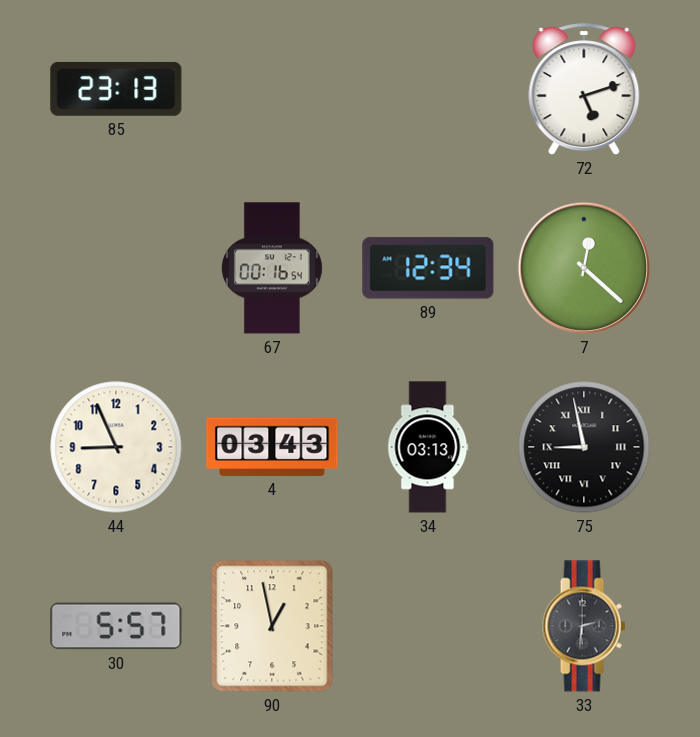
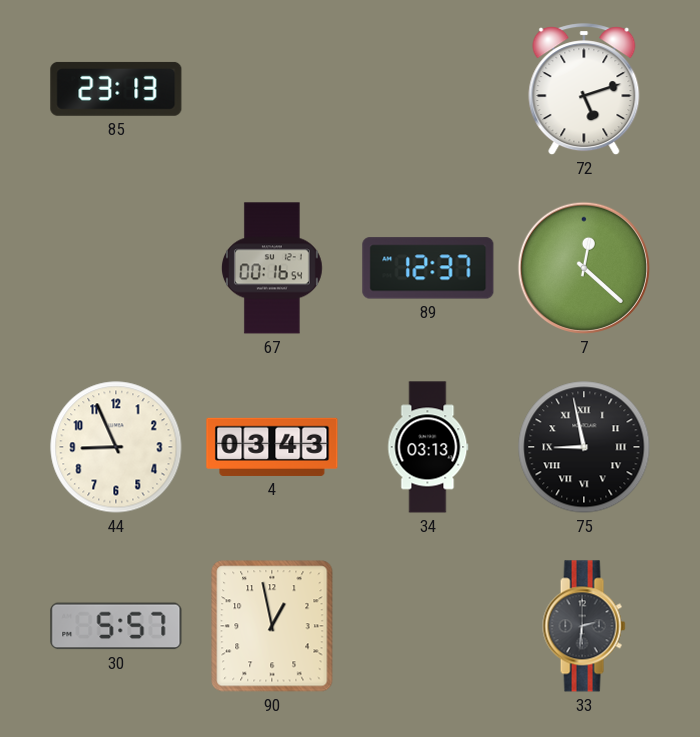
89: 12:34 -> 12:37 (428, 268)
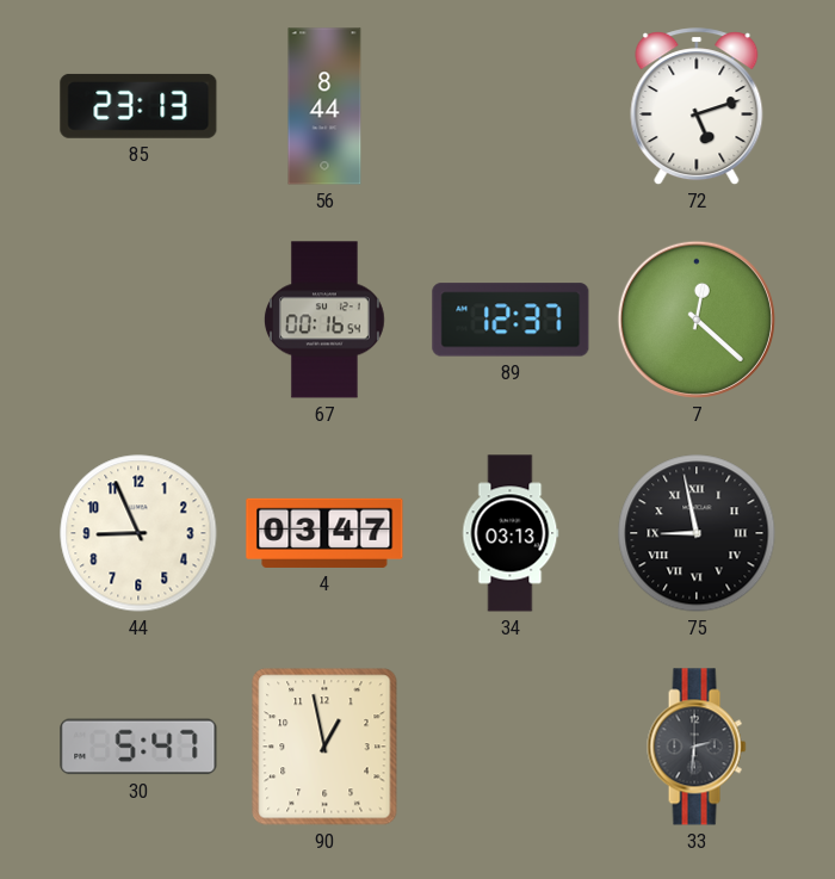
56: none -> 8:44 (324, 106)
4: 03:43 -> 03:47 (324, 533)
30: 5:57 -> 5:47 (138, 747)
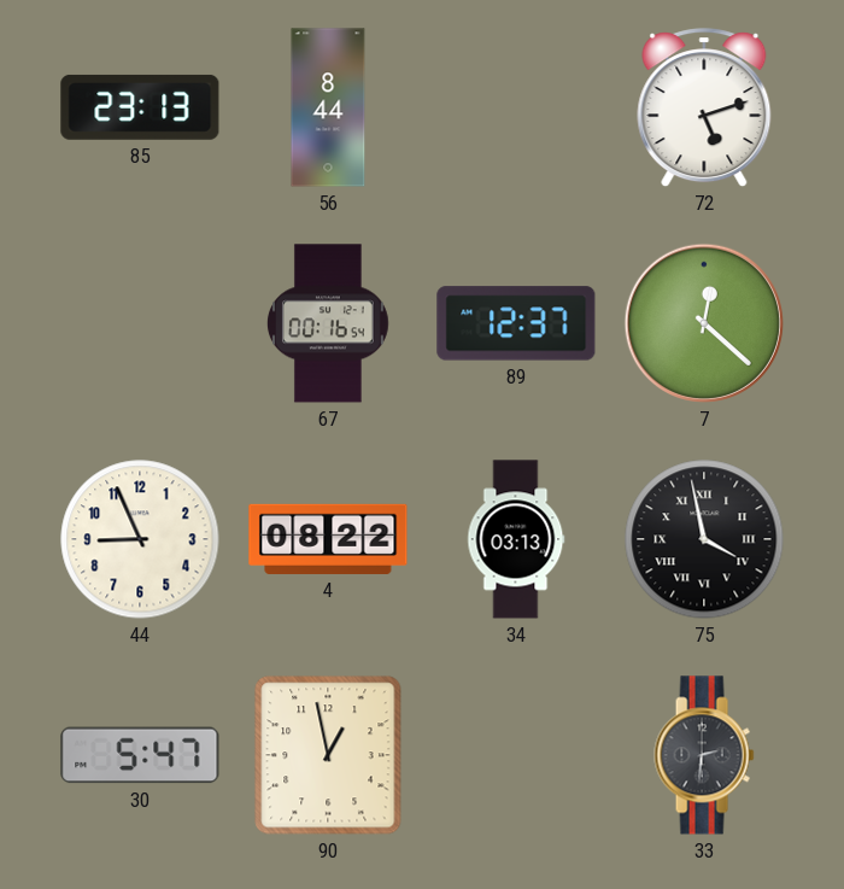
4: 03:47 -> 08:22 (328, 539)
75: 8:58 -> 3:58 (704, 539)
